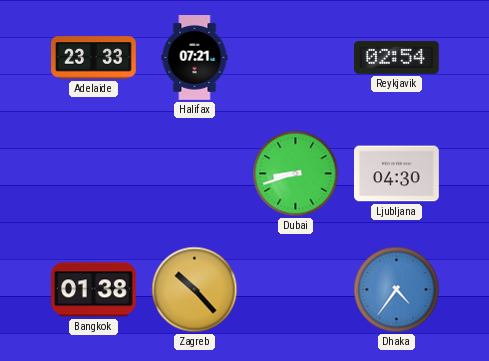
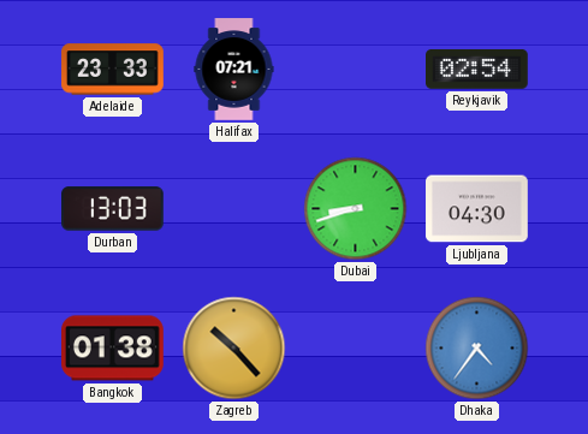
Durban: none -> 13:03 (113, 209)
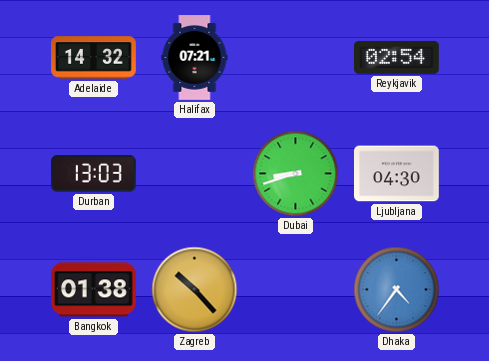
Adelaide: 23:33 -> 14:32 (94, 58)
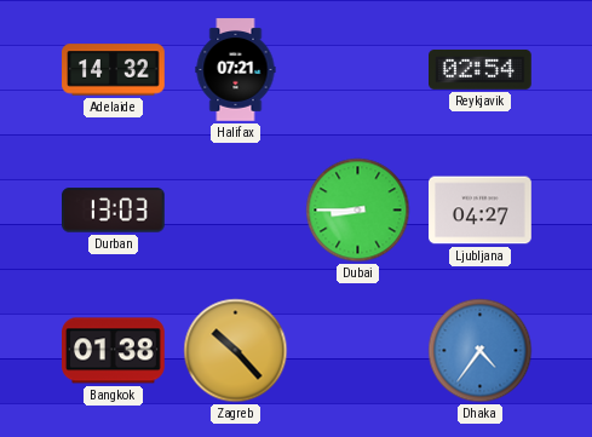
Dubai: 8:42 -> 8:45 (358, 211)
Ljubljana: 04:30 -> 04:27 (481, 211)
